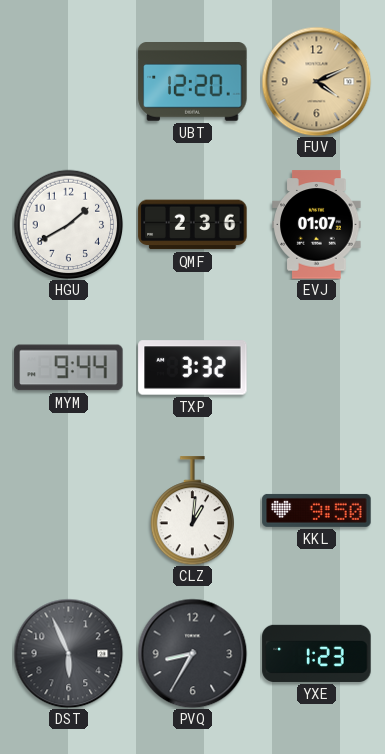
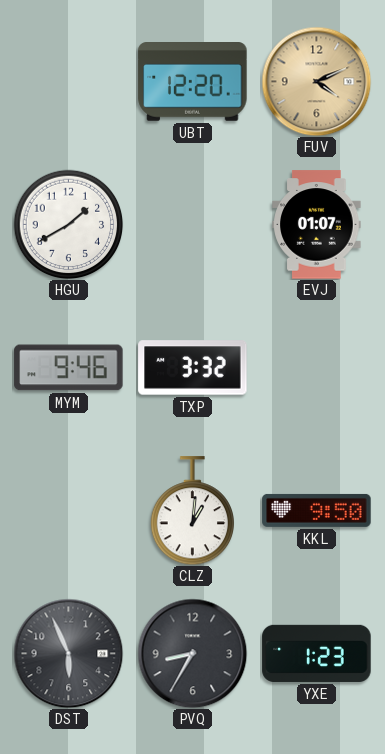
QMF: 2:36 -> none (193, 225)
MYM: 9:44 -> 9:46 (69, 368)
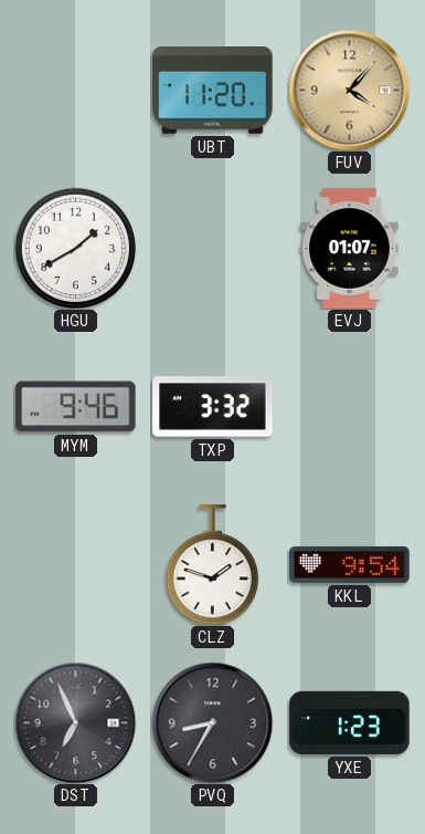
UBT: 12:20 -> 11:20 (213, 91)
FUV: 4:11 -> 4:07 (349, 90)
CLZ: 1:01 -> 1:48 (212, 565)
KKL: 9:50 -> 9:54 (350, 564)
DST: 5:56 -> 6:56 (75, 722)
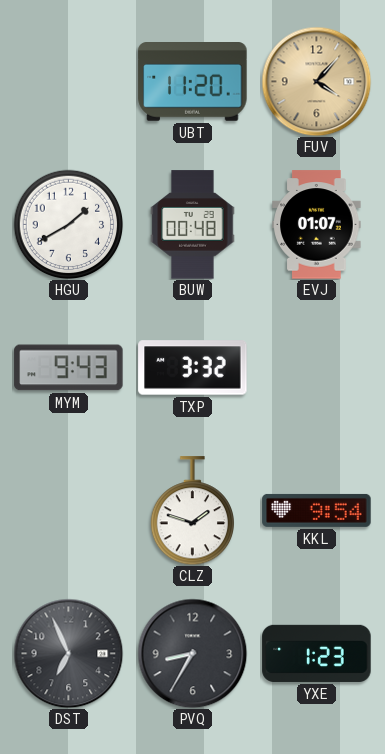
BUW: none -> 00:48 (193, 225)
MYM: 9:46 -> 9:43 (69, 368)
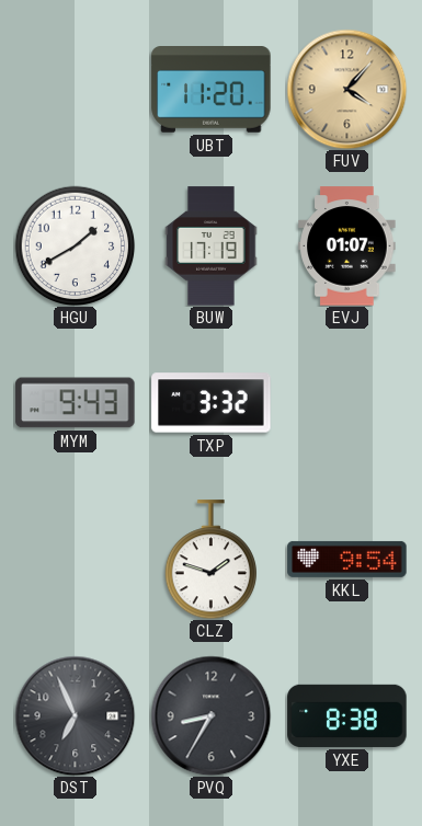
BUW: 00:48 -> 17:19 (212, 246)
YXE: 1:23 -> 8:38 (347, 715)
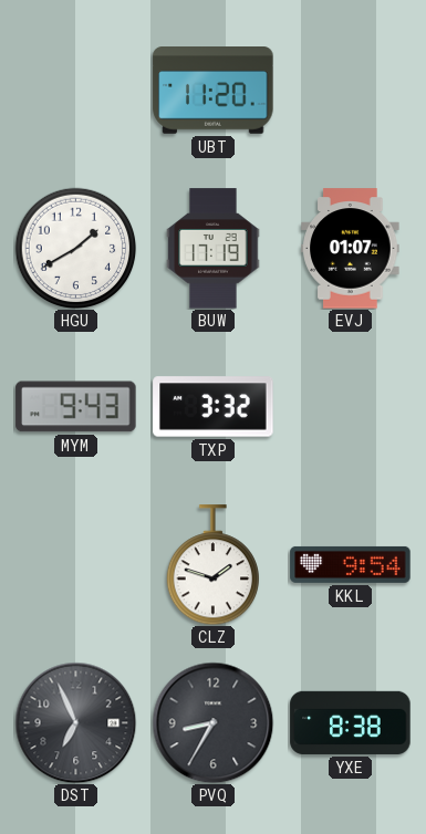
FUV: 4:07 -> none (346, 89)
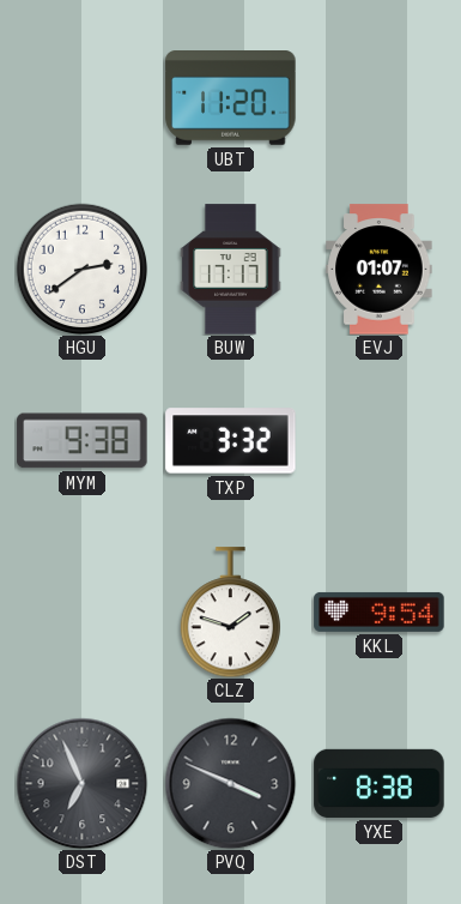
HGU: 1:40 -> 2:39 (81, 269)
BUW: 17:19 -> 17:17 (231, 270)
MYM: 9:43 -> 9:38 (83, 441)
PVQ: 8:35 -> 3:49 (230, 783)
